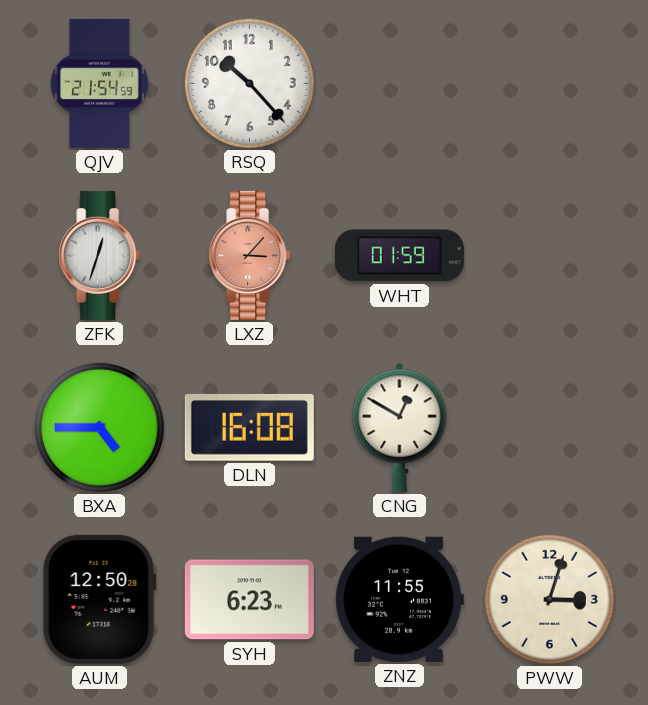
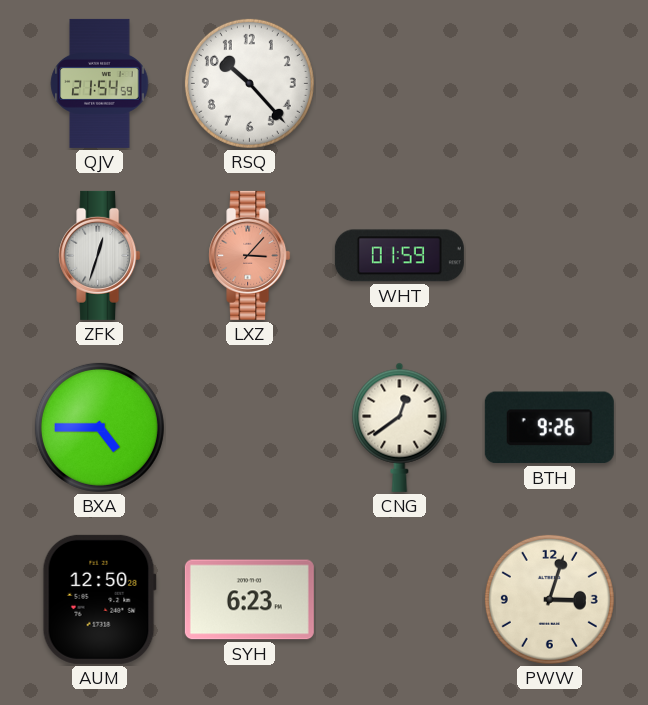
DLN: 16:08 -> none (249, 427)
CNG: 12:50 -> 12:39 (400, 427)
BTH: none -> 9:26 (549, 428)
ZNZ: 11:55 -> none (399, 599)
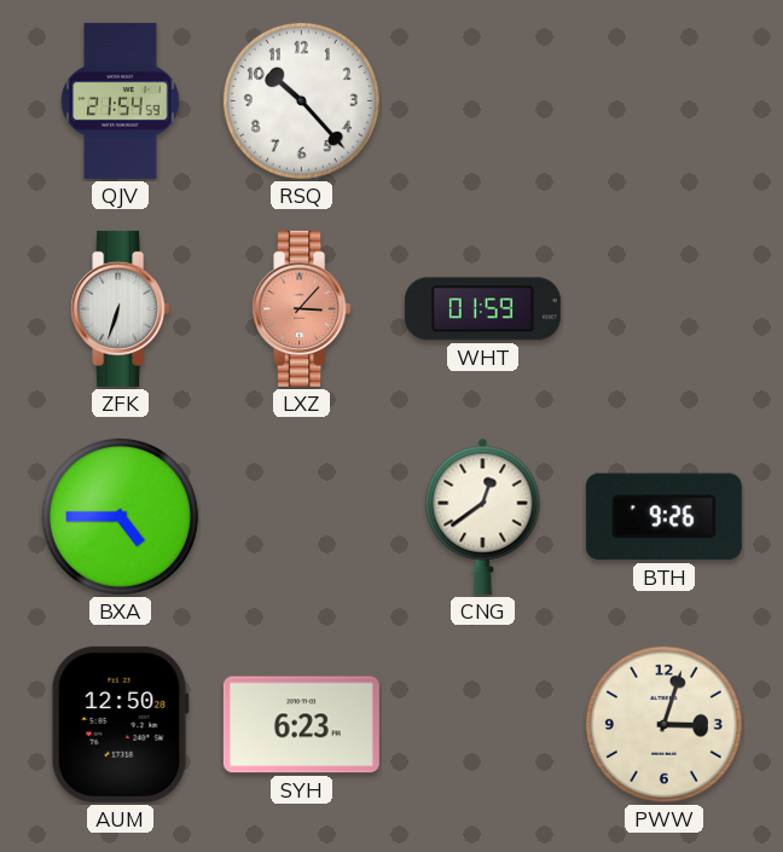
ZFK: 12:33 -> 6:33 (121, 308)
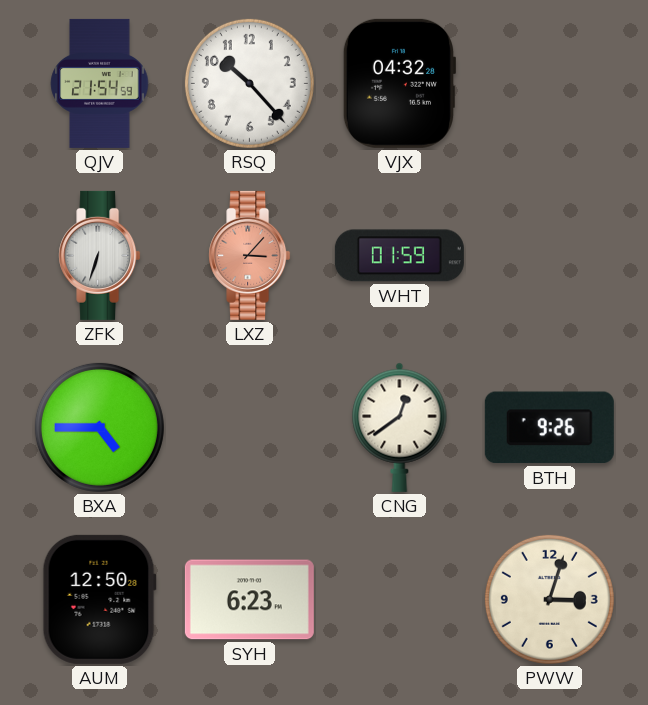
VJX: none -> 04:32 (398, 83)
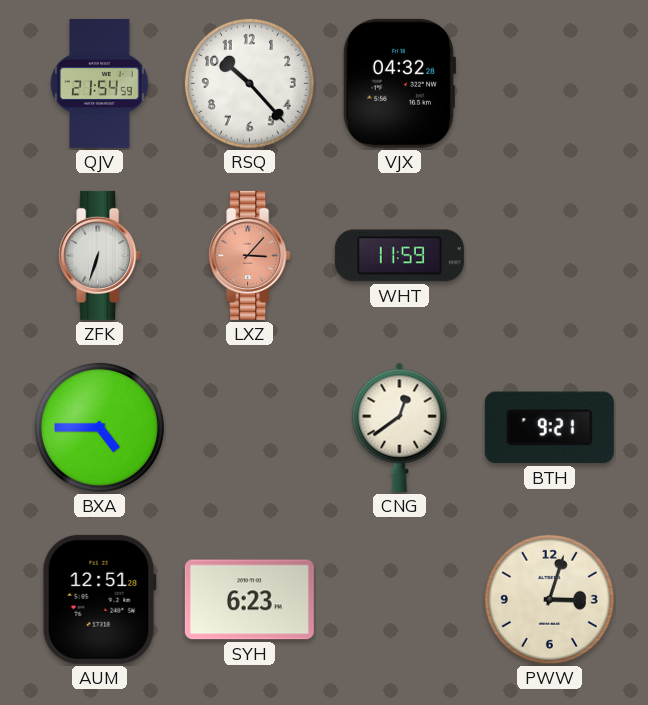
WHT: 01:59 -> 11:59 (399, 256)
BTH: 9:26 -> 9:21 (549, 428)
AUM: 12:50 -> 12:51 (99, 599)
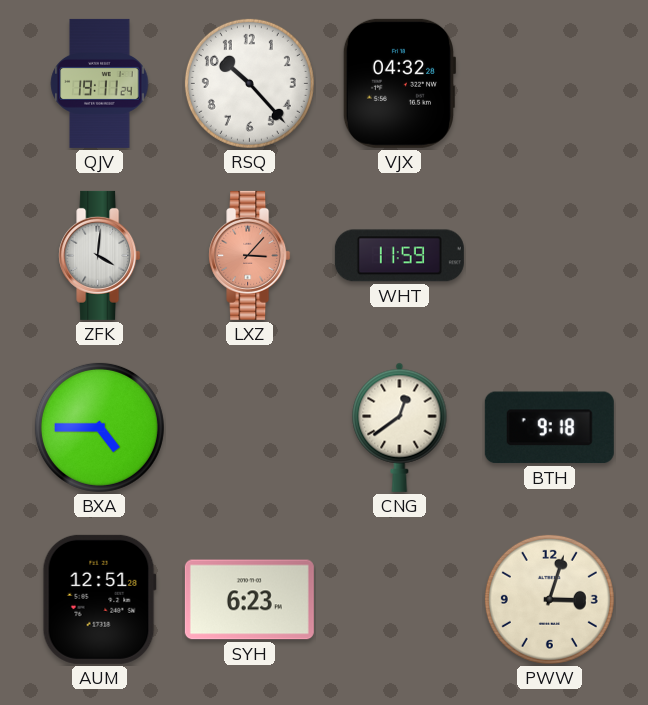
QJV: 21:54 -> 19:11 (100, 83)
ZFK: 6:33 -> 4:01 (100, 255)
BTH: 9:21 -> 9:18 (549, 428)
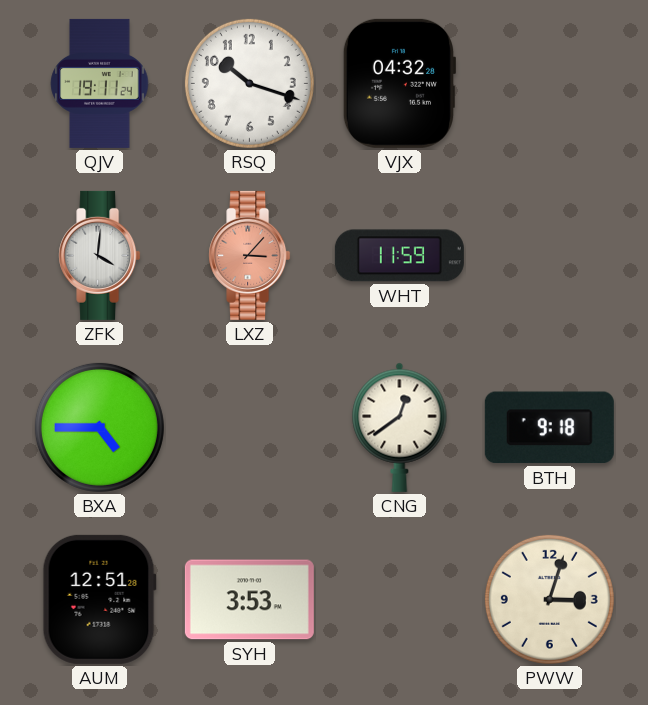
RSQ: 10:23 -> 10:18 (249, 83)
SYH: 6:23 -> 3:53 (249, 600)
